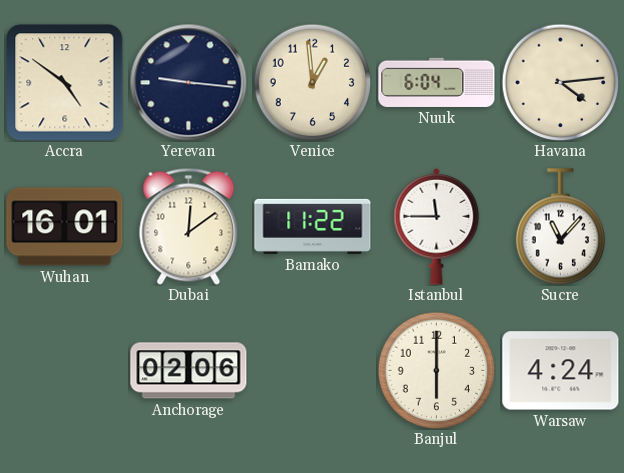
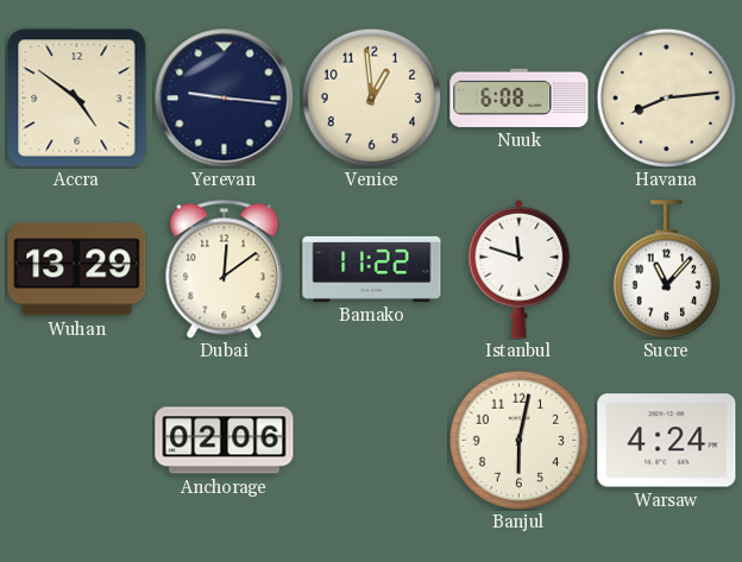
Nuuk: 6:04 -> 6:08 (520, 97)
Havana: 4:14 -> 8:14 (666, 97)
Wuhan: 16:01 -> 13:29 (77, 270)
Istanbul: 11:45 -> 11:48 (520, 269)
Banjul: 6:00 -> 6:02 (518, 440)
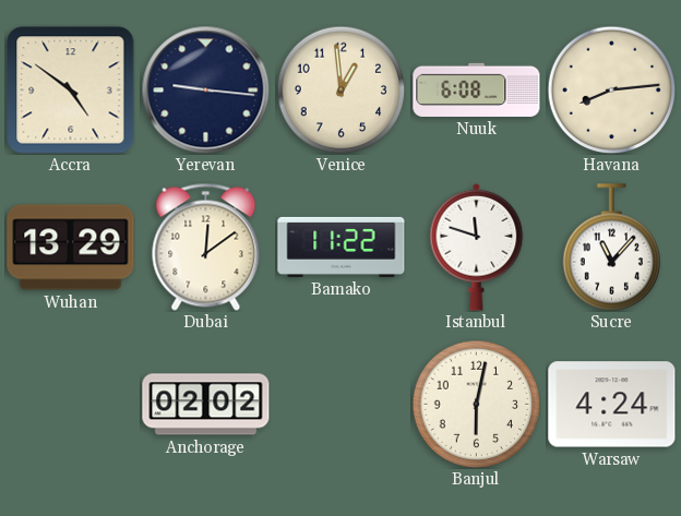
Anchorage: 02:06 -> 02:02 (206, 405)
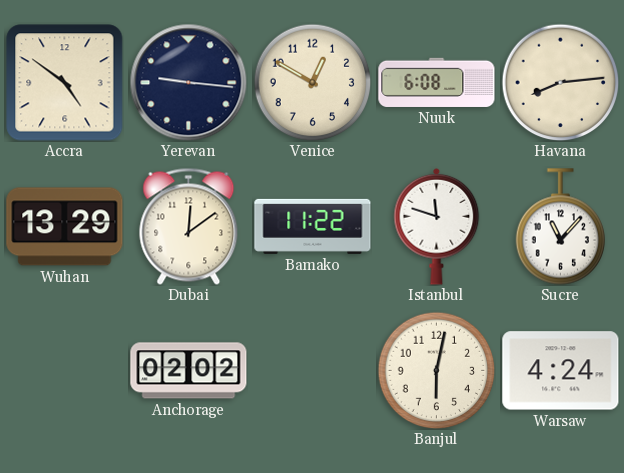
Venice: 12:59 -> 12:50 (312, 82)
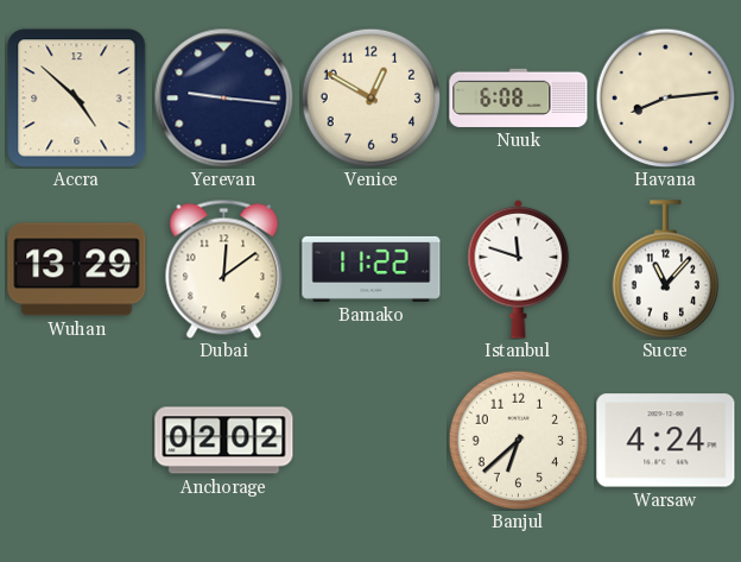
Accra: 4:51 -> 4:52 (77, 99)
Banjul: 6:02 -> 6:38 (518, 440)
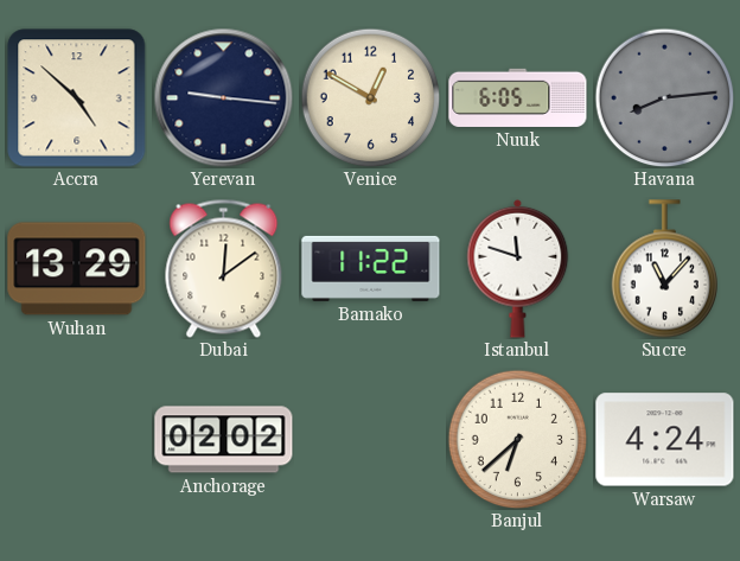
Nuuk: 6:08 -> 6:05 (518, 97)
Havana dial: cream -> grey (664, 97)
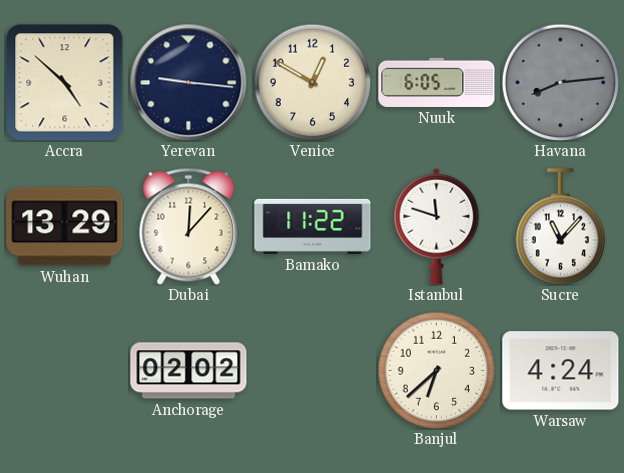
Dubai: 12:09 -> 12:07 (189, 226)
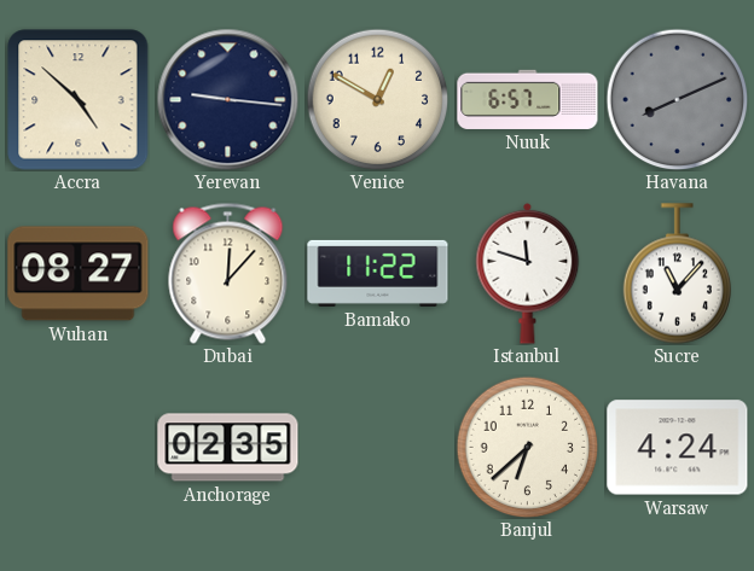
Nuuk: 6:05 -> 6:57 (528, 99)
Havana: 8:14 -> 8:11 (677, 99)
Wuhan: 13:29 -> 08:27 (79, 274)
Anchorage: 02:02 -> 02:35 (228, 448)
